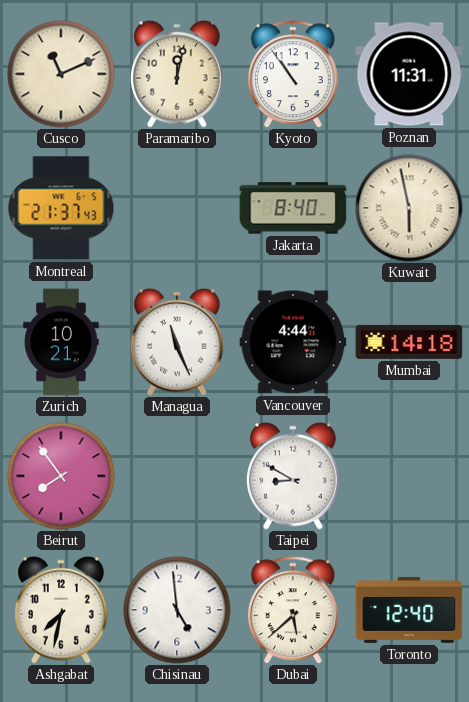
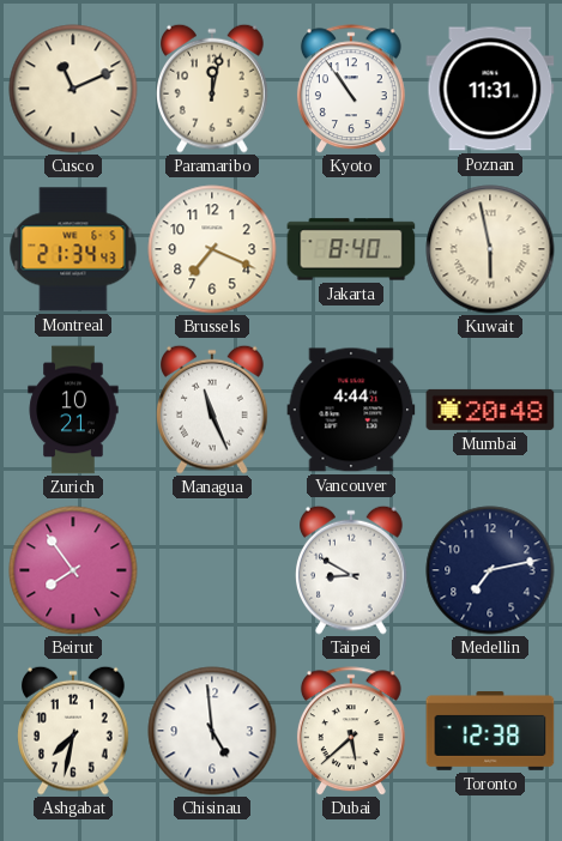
Montreal: 21:37 -> 21:34 (73, 249)
Brussels: none -> 7:19 (212, 249)
Mumbai: 14:18 -> 20:48 (490, 410)
Medellin: none -> 7:13 (490, 570)
Toronto: 12:40 -> 12:38 (490, 731)
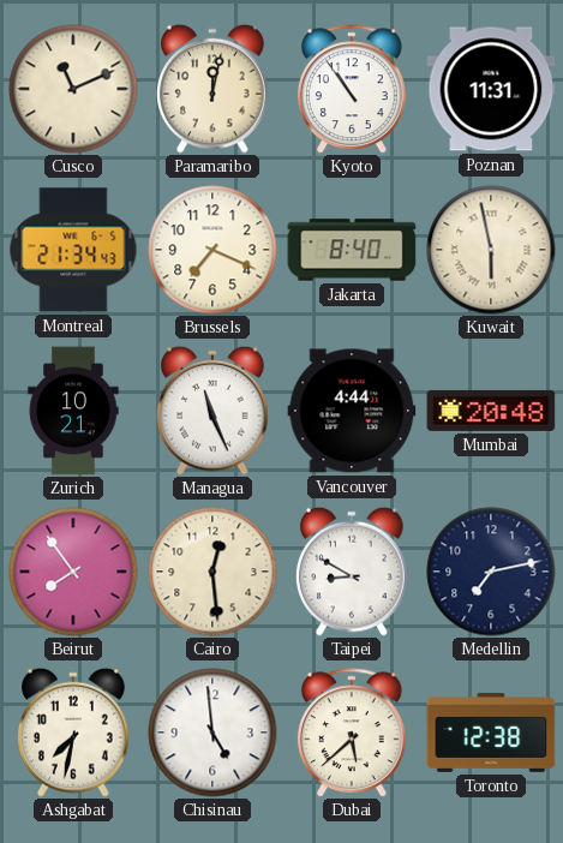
Cairo: none -> 12:29 (212, 572)
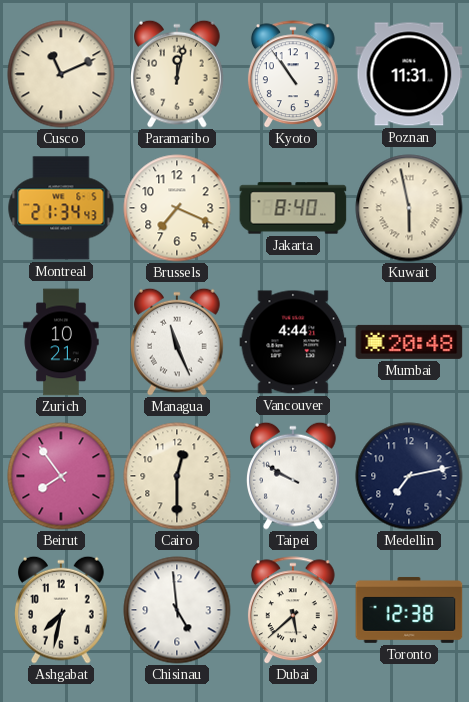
Cairo: 12:29 -> 12:30 (177, 476)
Taipei: 8:50 -> 9:50 (294, 476)
